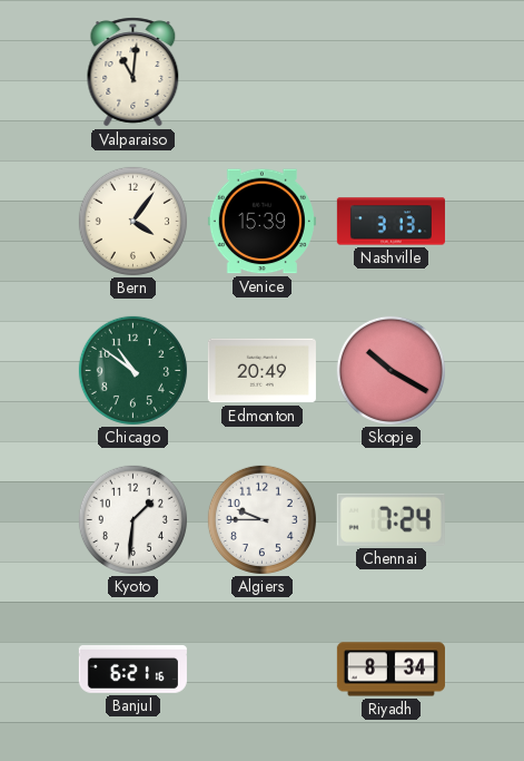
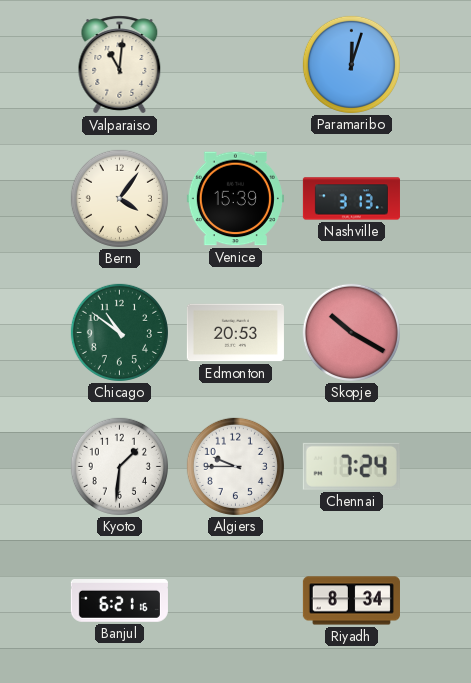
Paramaribo: none -> 12:03 (351, 64)
Edmonton: 20:49 -> 20:53 (235, 333)
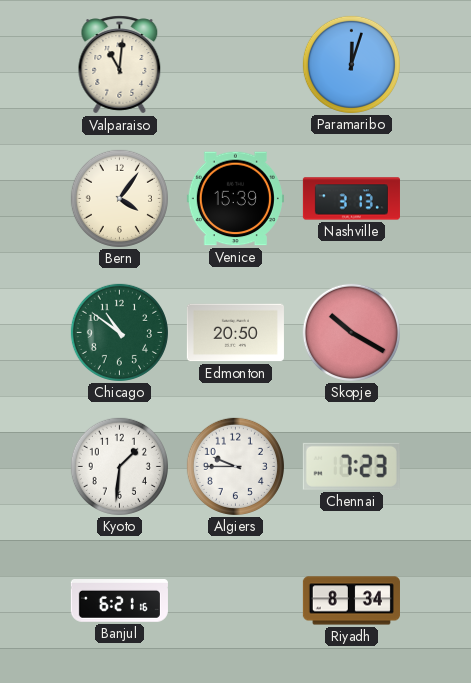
Edmonton: 20:53 -> 20:50 (235, 333)
Chennai: 7:24 -> 7:23 (351, 466)
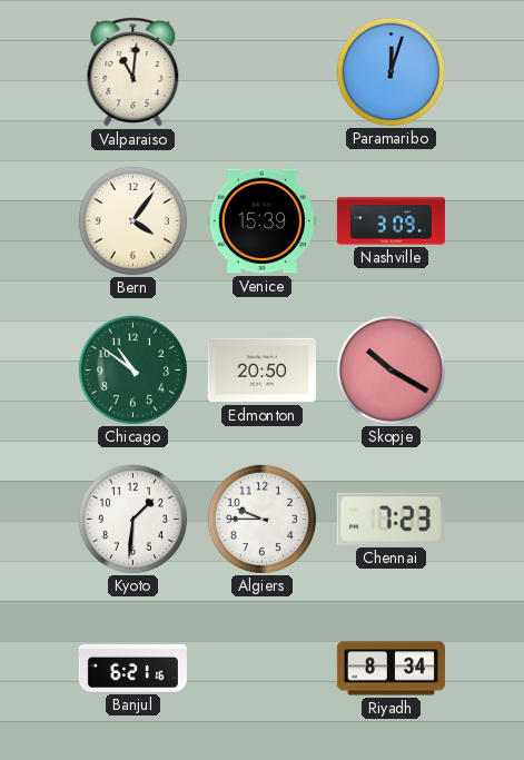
Nashville: 3:13 -> 3:09 (390, 221)
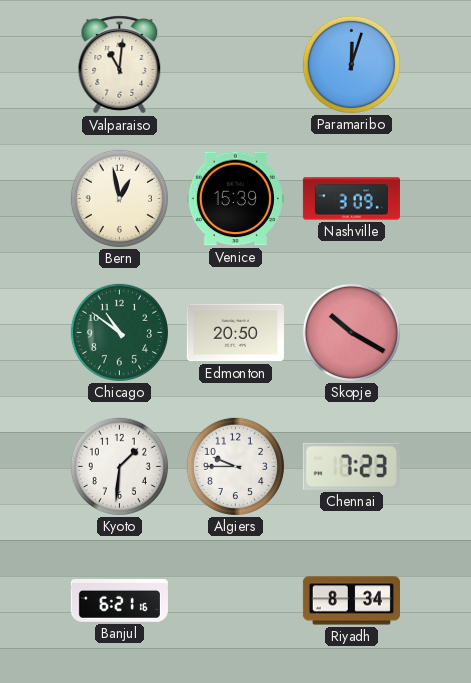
Bern: 4:06 -> 12:58 (119, 198)
